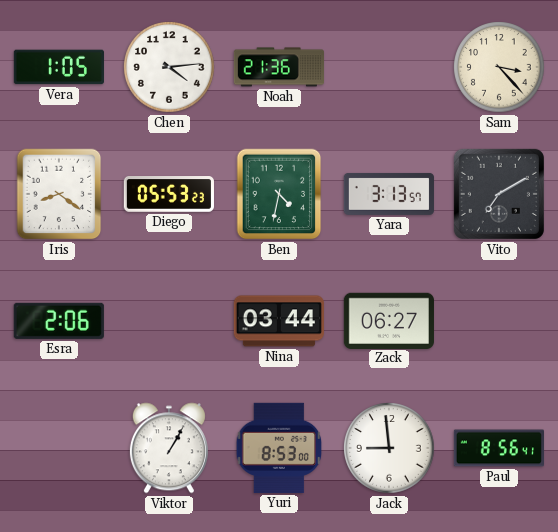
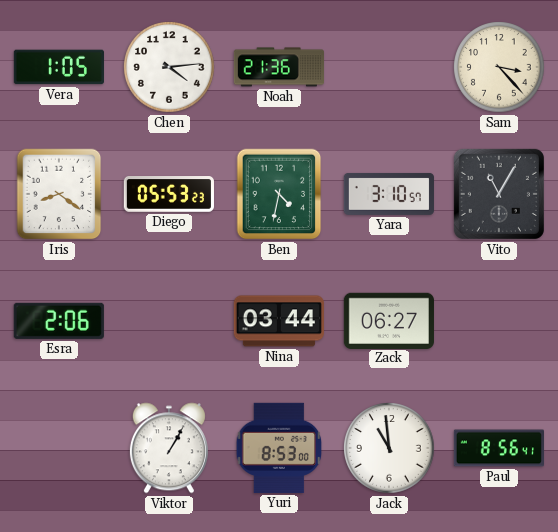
Yara: 3:13 -> 3:10 (389, 194)
Vito: 7:10 -> 11:05 (499, 194)
Jack: 8:59 -> 10:59 (389, 448)
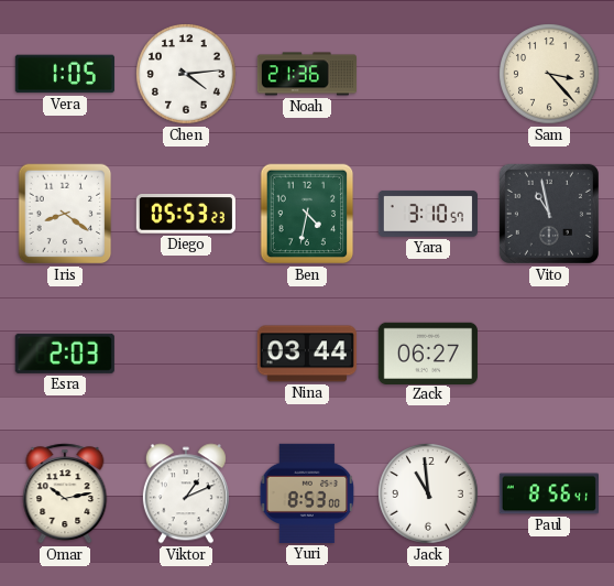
Vito: 11:05 -> 10:58 (549, 214)
Esra: 2:06 -> 2:03 (65, 354)
Omar: none -> 10:13 (65, 493)
Viktor: 1:05 -> 1:11 (186, 493)
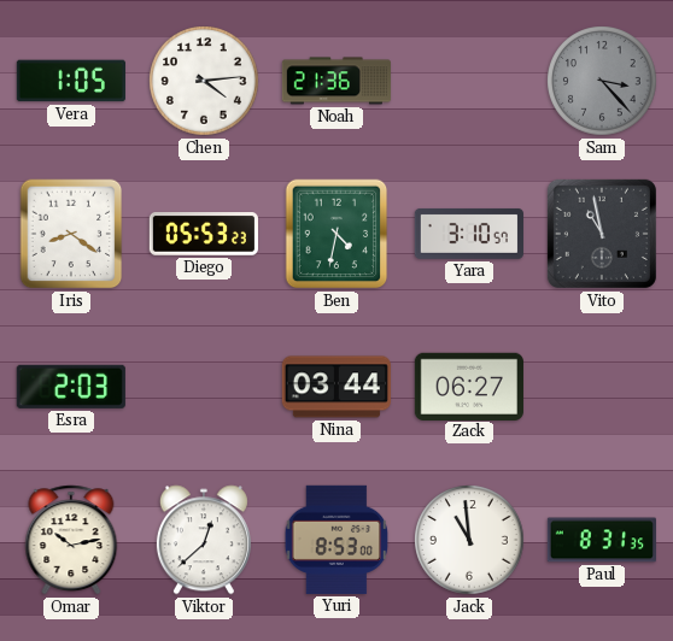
Sam dial: cream -> grey (602, 81)
Viktor: 1:11 -> 12:38 (204, 540)
Paul: 8:56 -> 8:31 (601, 540)
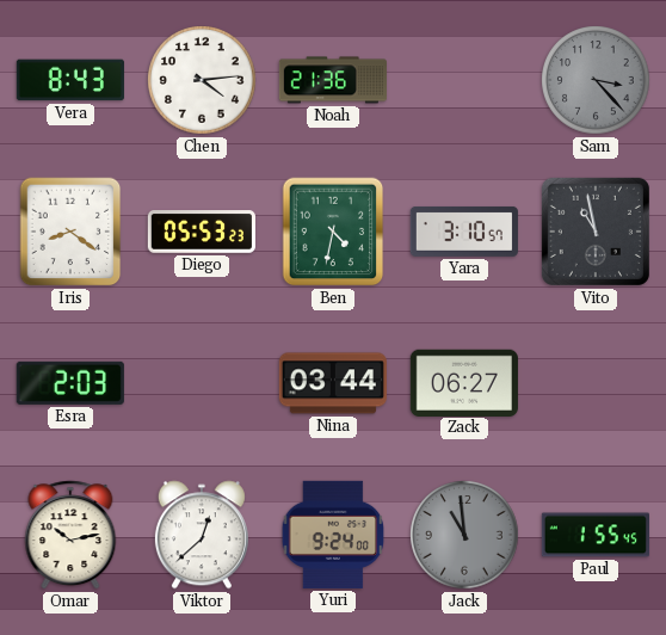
Vera: 1:05 -> 8:43 (70, 80)
Yuri: 8:53 -> 9:24 (333, 535)
Jack dial: white -> grey (464, 535)
Paul: 8:31 -> 1:55 (594, 535)
